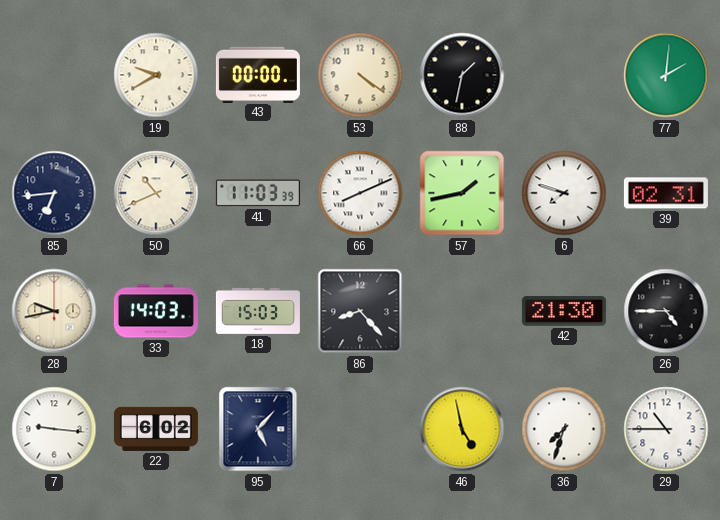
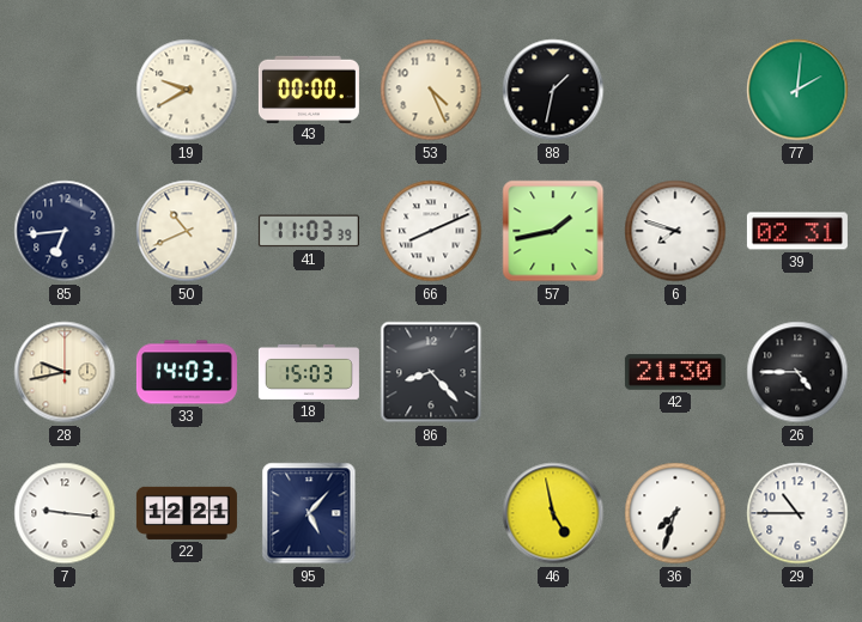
53: 4:21 -> 4:26 (431, 90)
22: 6:02 -> 12:21 (187, 513)
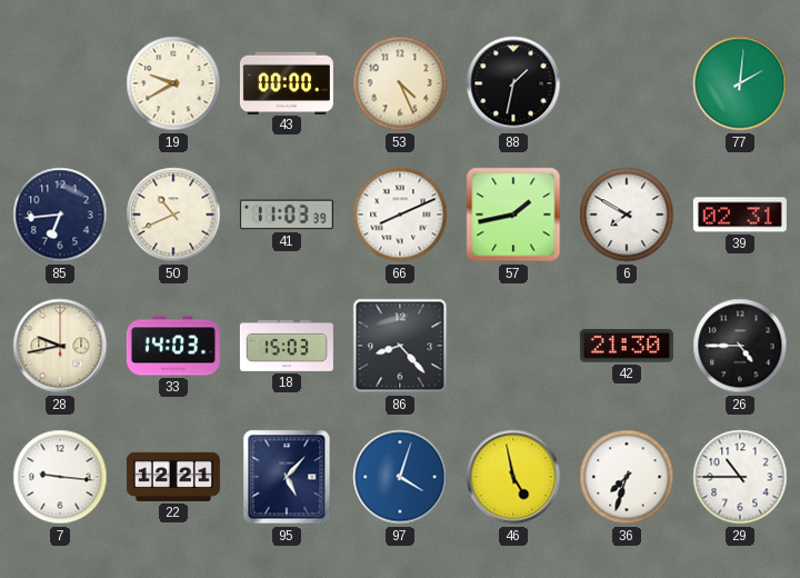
6: 7:48 -> 7:50 (627, 215)
97: none -> 4:03 (400, 477)
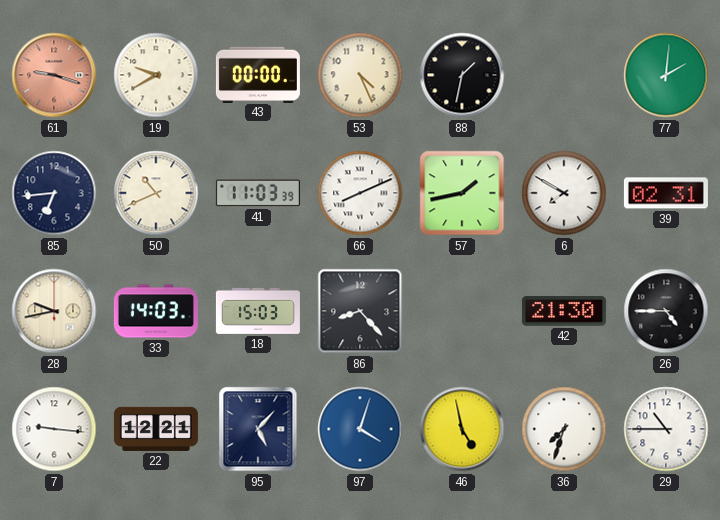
61: none -> 9:18 (54, 75)
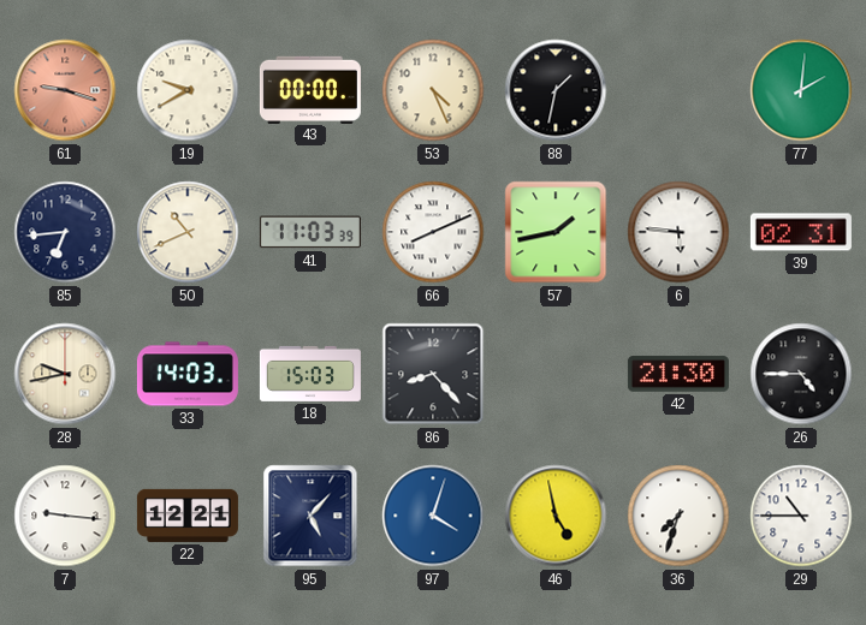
6: 7:50 -> 5:46 (678, 232)
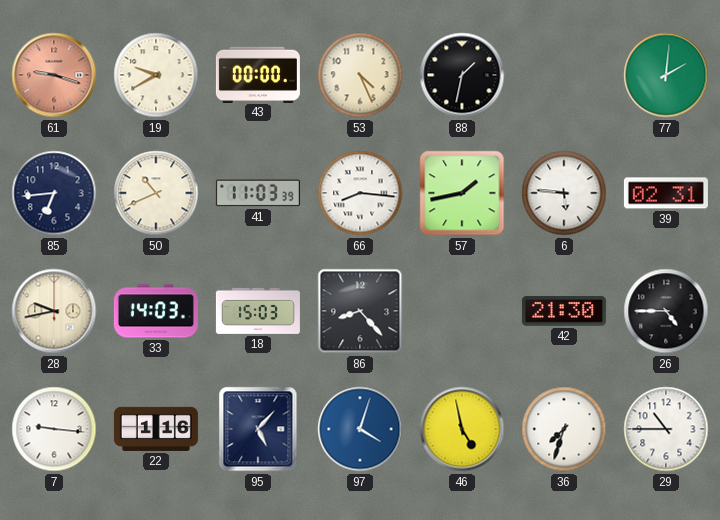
66: 8:11 -> 8:16 (360, 193)
22: 12:21 -> 1:16 (156, 429)
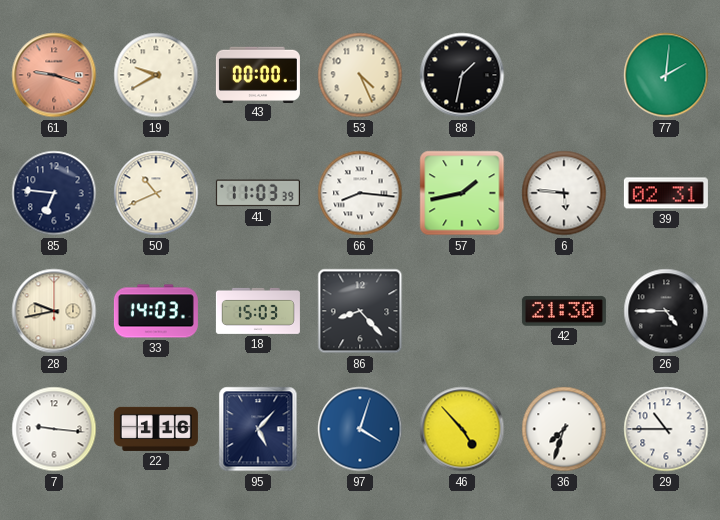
85: 6:44 -> 6:46 (54, 193)
46: 4:58 -> 4:53 (462, 429)
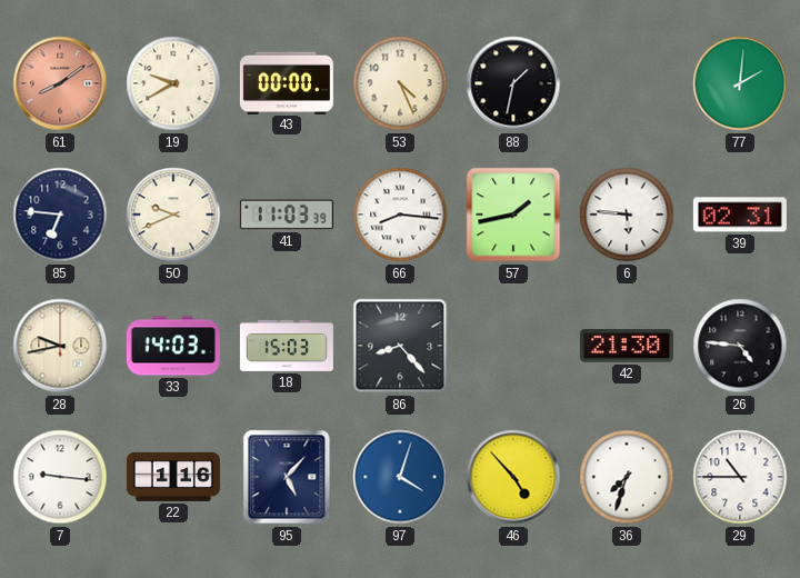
61: 9:18 -> 8:09 (60, 83)
50: 10:41 -> 9:41 (173, 215)
26: 4:45 -> 4:46 (740, 346)
